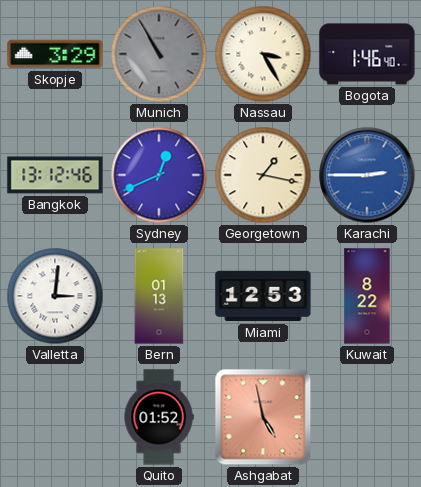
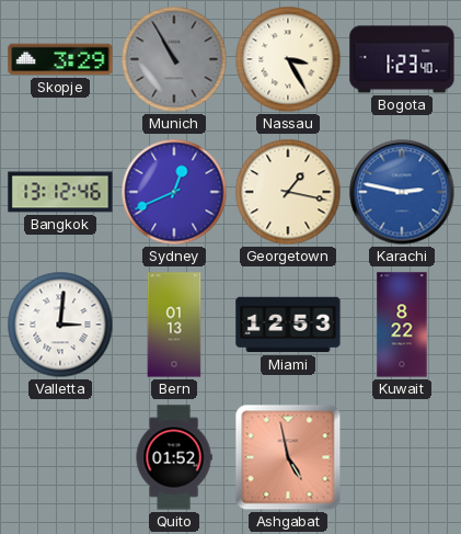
Bogota: 1:46 -> 1:23 (402, 59)
Karachi: 2:45 -> 2:47 (402, 192)
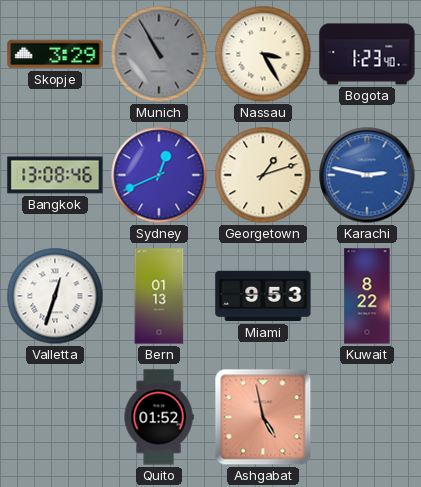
Bangkok: 13:12 -> 13:08 (55, 175)
Georgetown: 1:17 -> 1:12 (263, 175)
Valletta: 3:01 -> 12:33 (55, 296)
Miami: 12:53 -> 9:53 (263, 296)
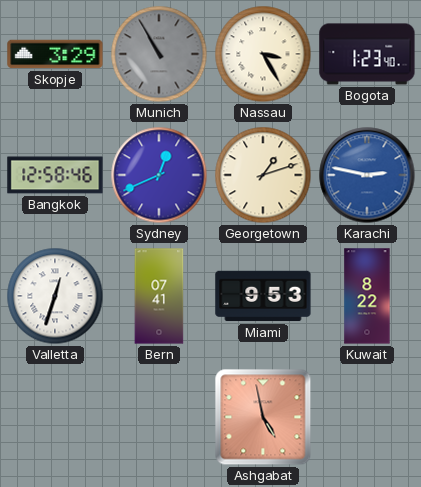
Bangkok: 13:08 -> 12:58 (55, 175)
Bern: 01:13 -> 07:41 (159, 296)
Quito: 01:52 -> none (159, 417)
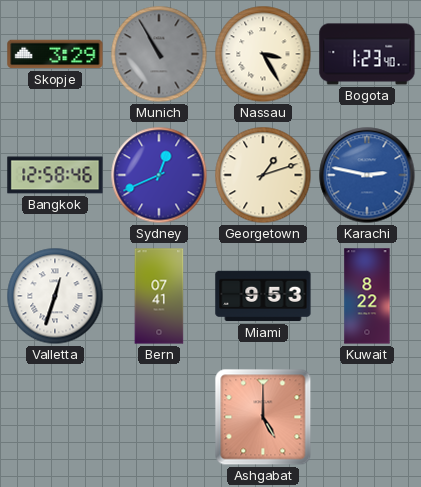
Ashgabat: 4:58 -> 5:00 (263, 417)
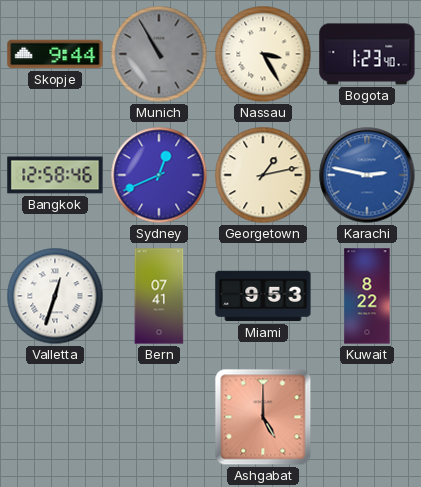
Skopje: 3:29 -> 9:44 (55, 54)
Georgetown: 1:12 -> 1:13 (263, 175)
